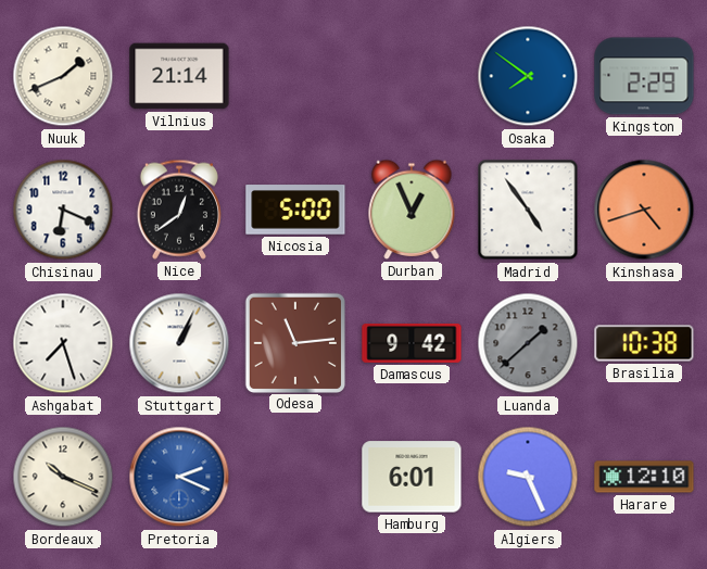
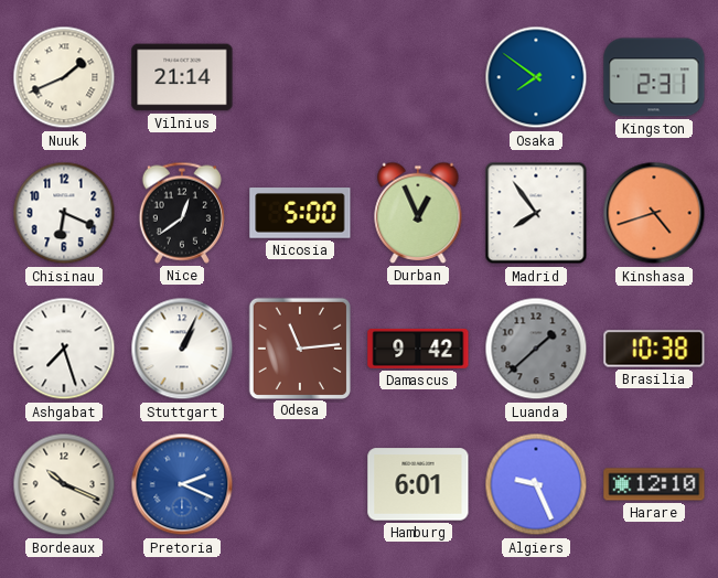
Kingston: 2:29 -> 2:31 (654, 77)
Madrid: 4:54 -> 7:54 (536, 213)
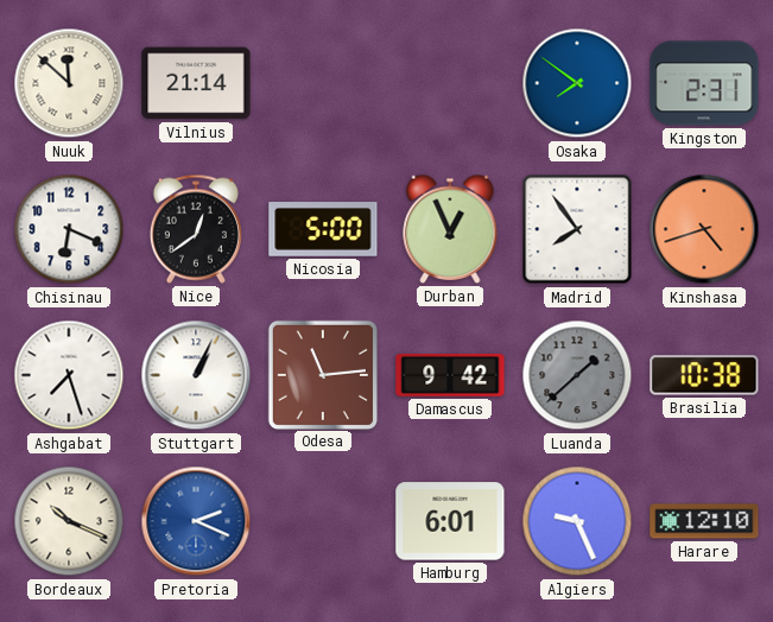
Nuuk: 1:41 -> 11:52 (69, 83)
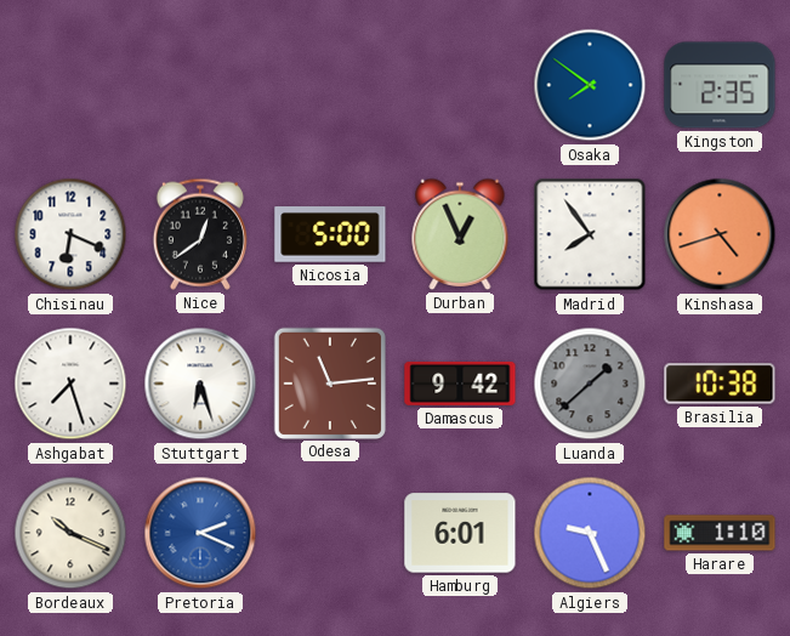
Nuuk: 11:52 -> none (69, 83)
Vilnius: 21:14 -> none (196, 83)
Kingston: 2:31 -> 2:35 (720, 85)
Stuttgart: 1:04 -> 6:27 (200, 384)
Harare: 12:10 -> 1:10 (720, 533)
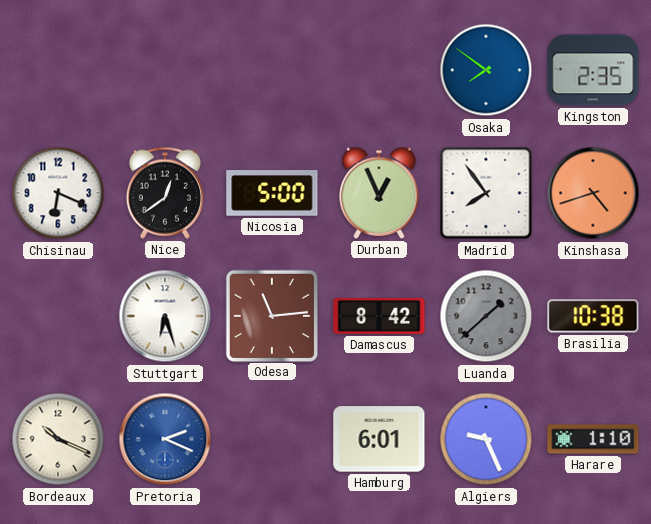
Ashgabat: 7:27 -> none (70, 384)
Damascus: 9:42 -> 8:42 (379, 316)
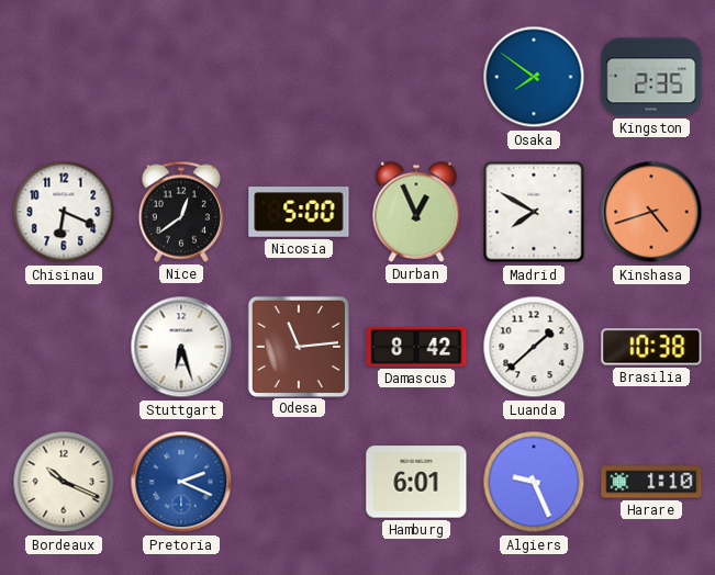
Madrid: 7:54 -> 7:50 (534, 212)
Luanda dial: grey -> white (534, 347)
